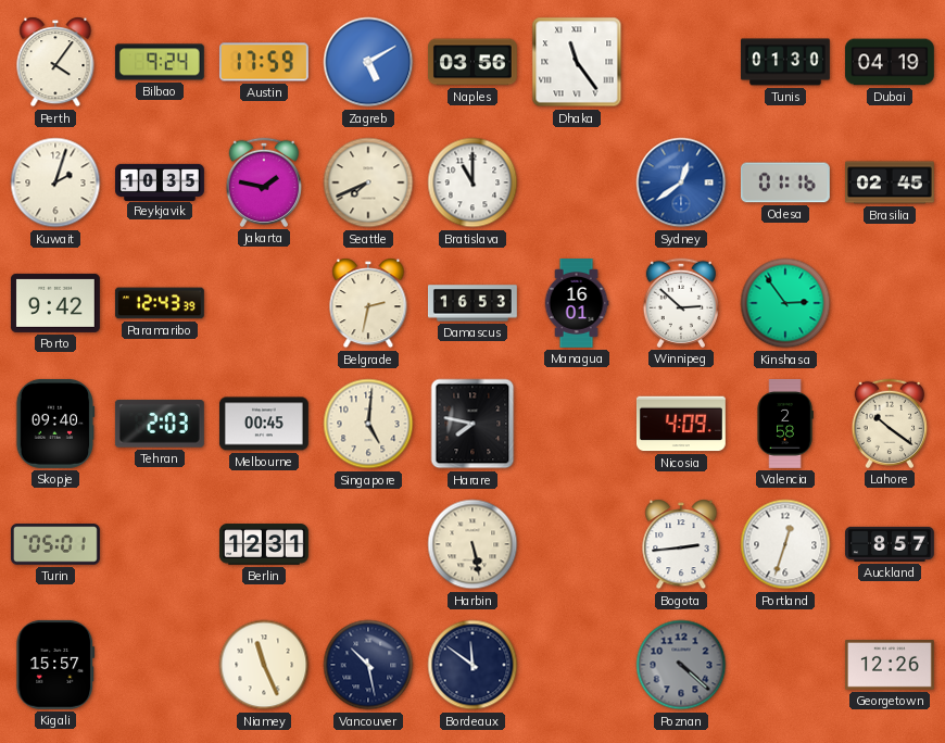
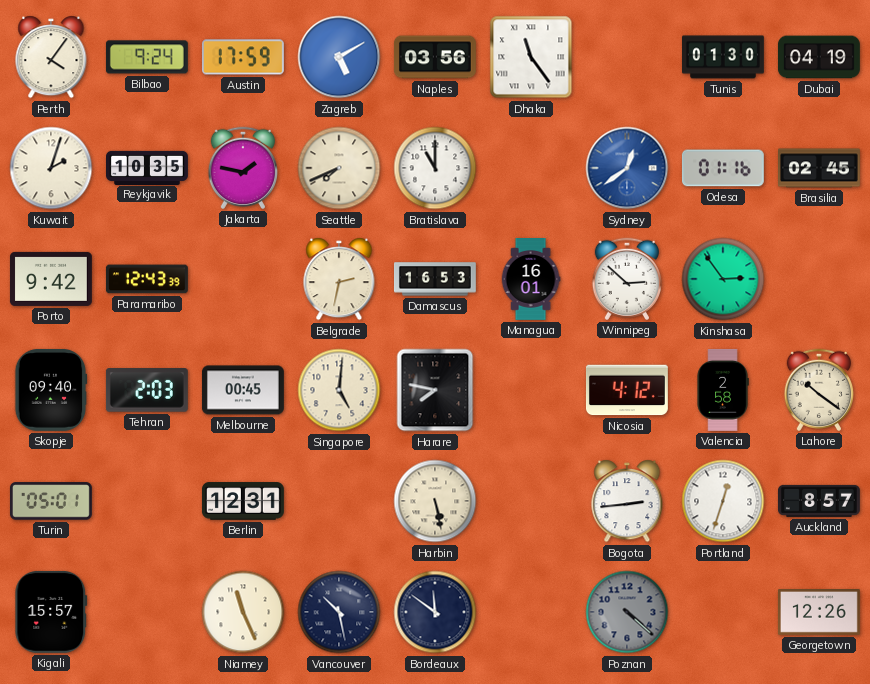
Nicosia: 4:09 -> 4:12 (627, 390)
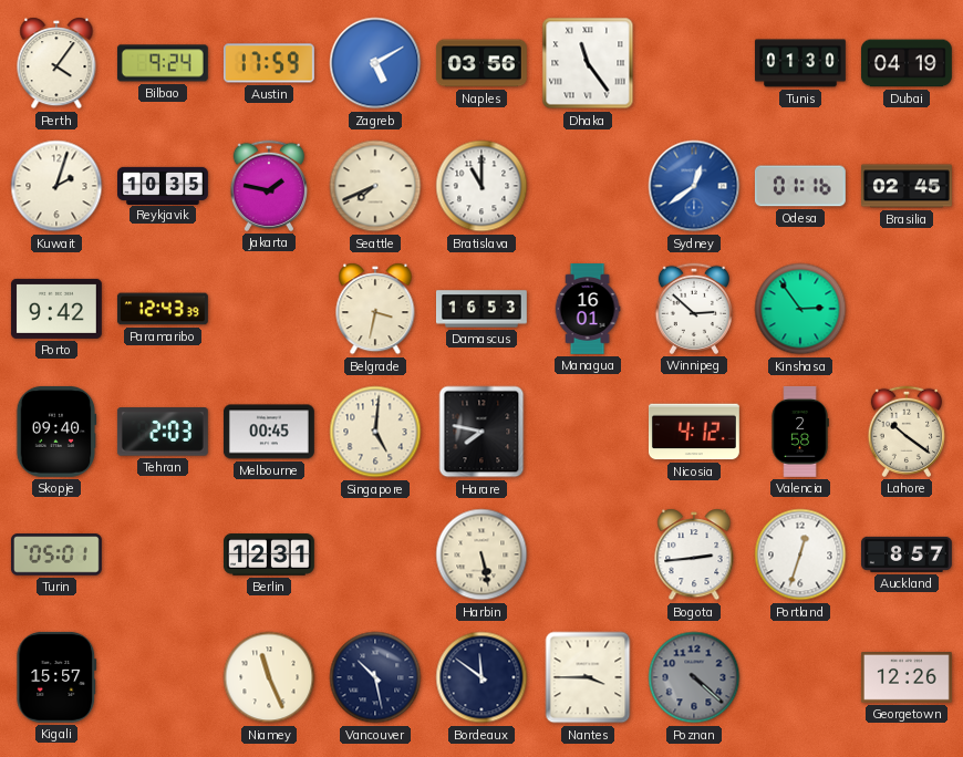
Belgrade: 2:32 -> 3:32 (375, 309)
Nantes: none -> 3:45 (588, 677)
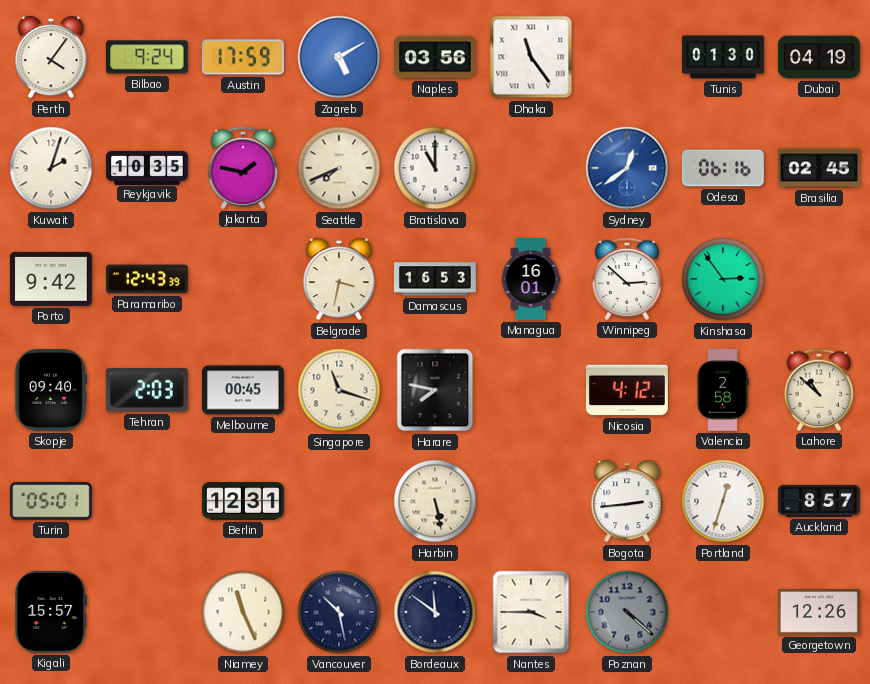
Odesa: 01:16 -> 06:16 (723, 168)
Singapore: 5:01 -> 11:18 (339, 390)
Lahore: 10:21 -> 10:52 (818, 390)
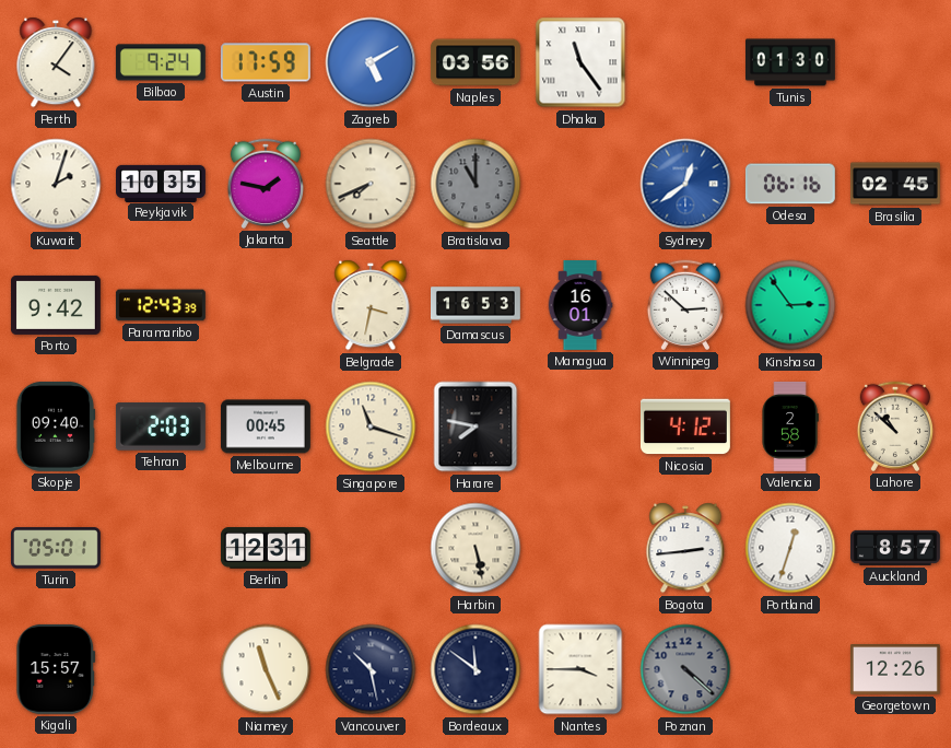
Dubai: 04:19 -> none (819, 57)
Bratislava dial: white -> grey (476, 184)
